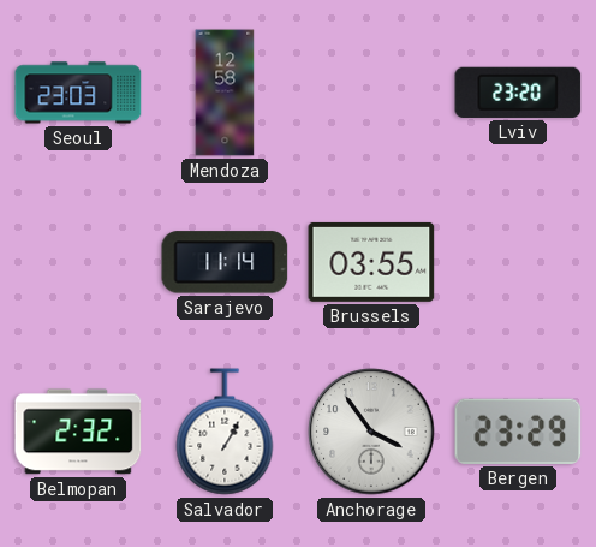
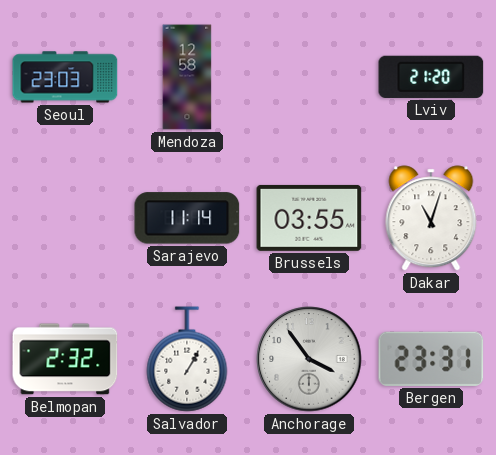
Lviv: 23:20 -> 21:20 (431, 77)
Dakar: none -> 11:03 (431, 218)
Bergen: 23:29 -> 23:31 (431, 359)
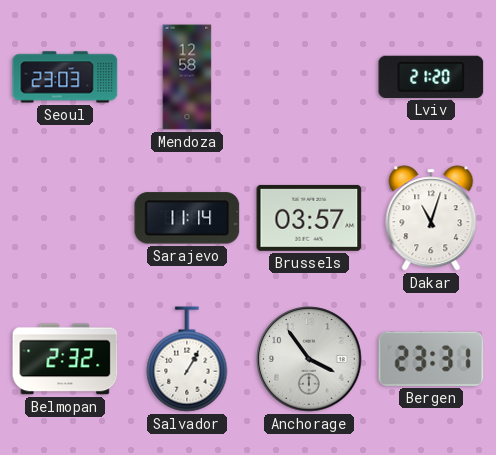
Brussels: 03:55 -> 03:57 (309, 218)
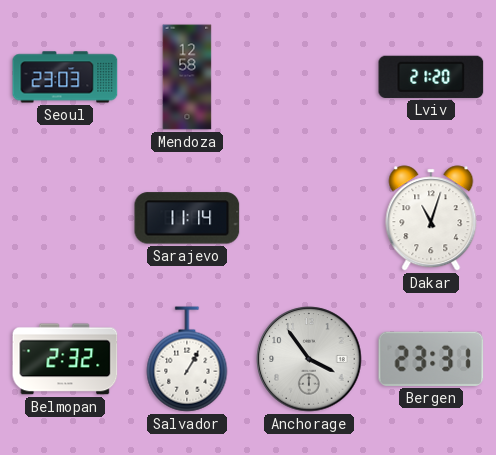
Brussels: 03:57 -> none (309, 218)
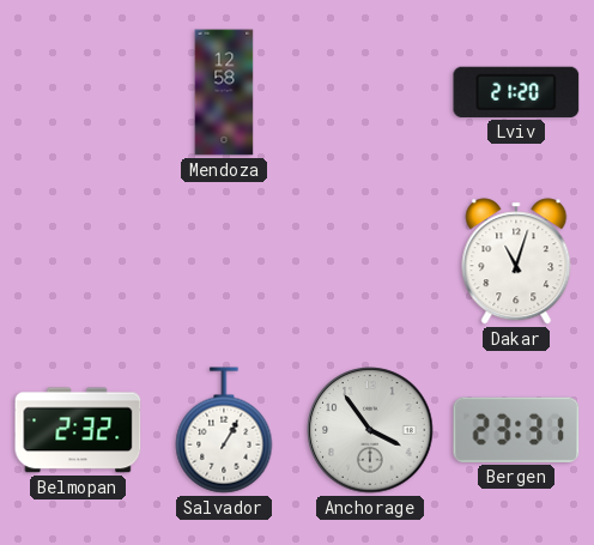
Seoul: 23:03 -> none (65, 77)
Sarajevo: 11:14 -> none (187, 218)
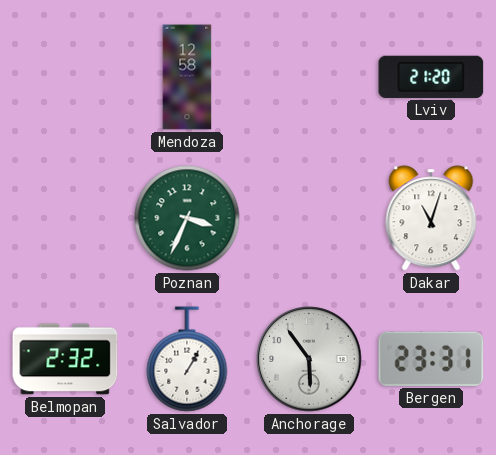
Poznan: none -> 3:34 (187, 218)
Anchorage: 3:54 -> 5:54 (309, 359)
